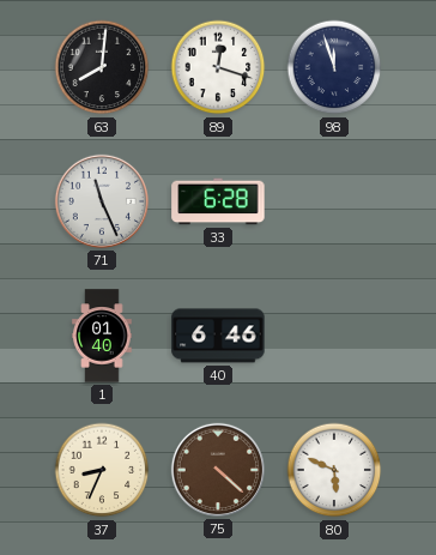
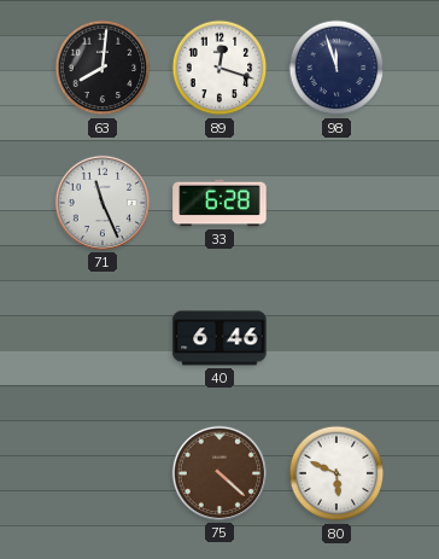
1: 01:40 -> none (102, 336)
37: 8:34 -> none (102, 470)
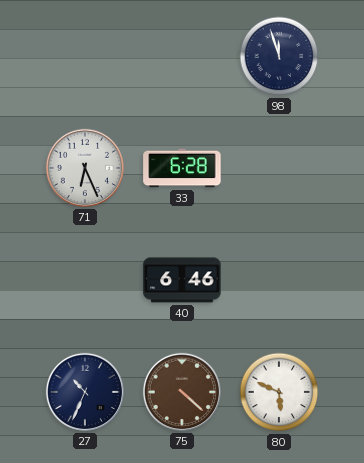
63: 8:01 -> none (103, 68)
89: 12:18 -> none (219, 68)
71: 11:26 -> 6:26 (85, 168)
27: none -> 10:34 (85, 392)
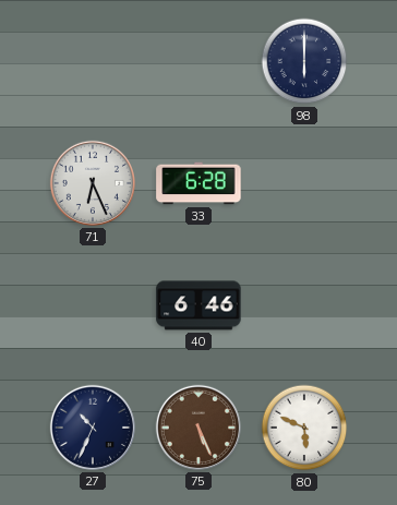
98: 11:57 -> 6:00 (304, 61)
75: 4:22 -> 5:26 (198, 428)
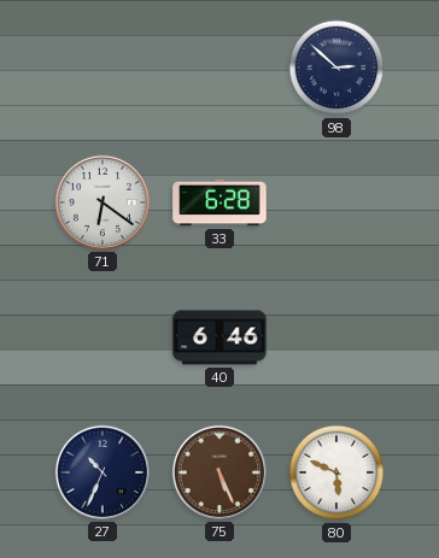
98: 6:00 -> 2:52 (336, 67)
71: 6:26 -> 6:21 (103, 202)
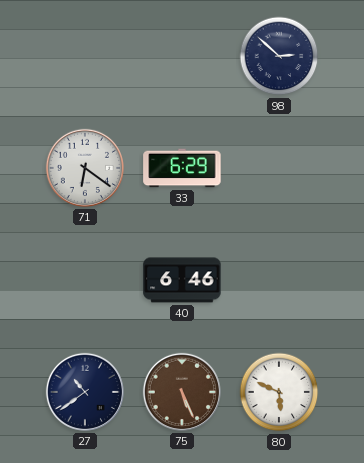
33: 6:28 -> 6:29 (182, 168)
27: 10:34 -> 10:39 (85, 392)
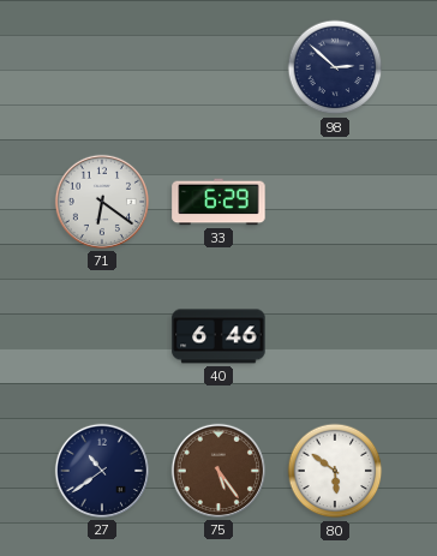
75: 5:26 -> 5:24 (218, 471)
80: 5:49 -> 5:51 (335, 471)
